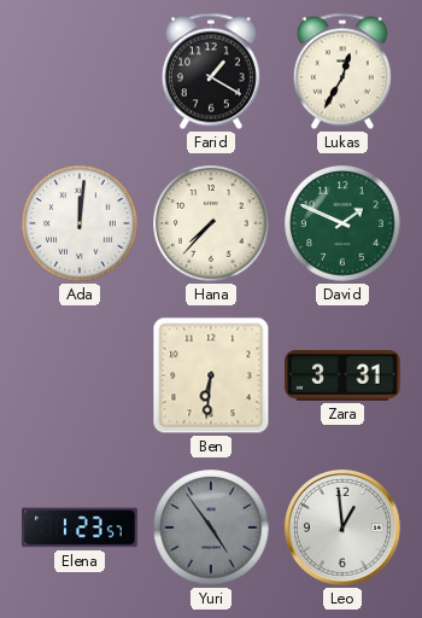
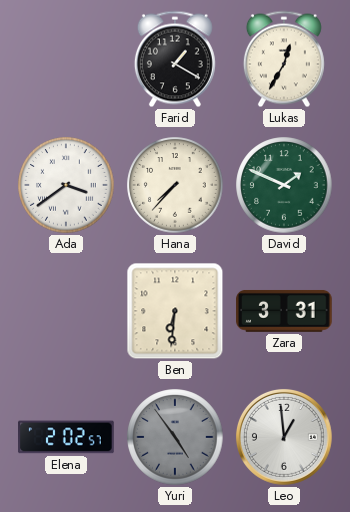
Ada: 12:01 -> 3:39 (66, 185)
Elena: 1:23 -> 2:02 (66, 437)
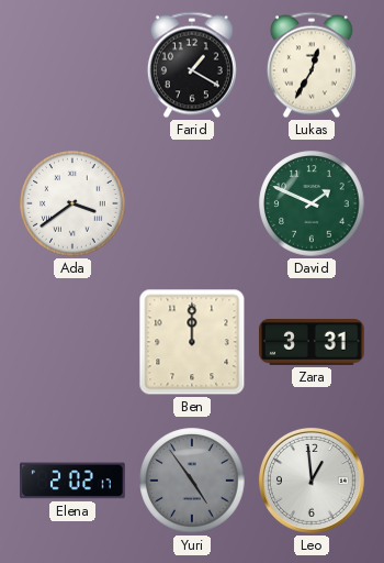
Hana: 7:37 -> none (175, 185)
Ben: 6:31 -> 12:00 (192, 342)
Elena: 2:02:57 -> 2:02:17 (72, 481)
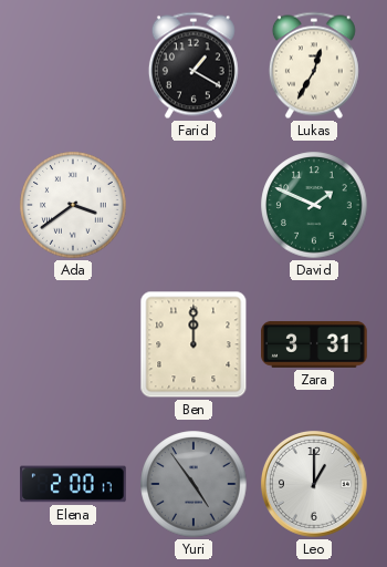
Elena: 2:02 -> 2:00 (73, 484)
Leo: 12:59 -> 1:00 (314, 484)
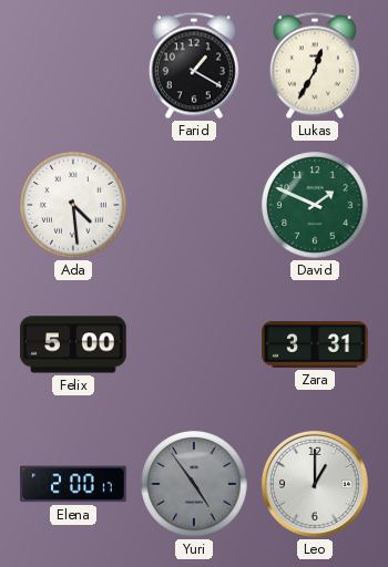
Ada: 3:39 -> 4:29 (73, 205)
Felix: none -> 5:00 (73, 344)
Ben: 12:00 -> none (193, 344)
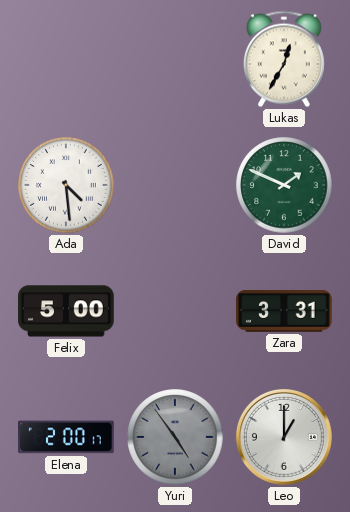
Farid: 1:20 -> none (194, 65)
